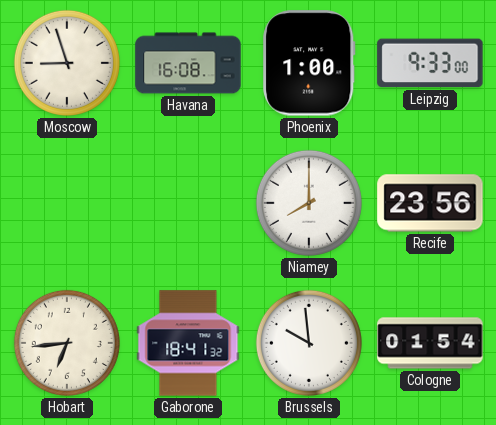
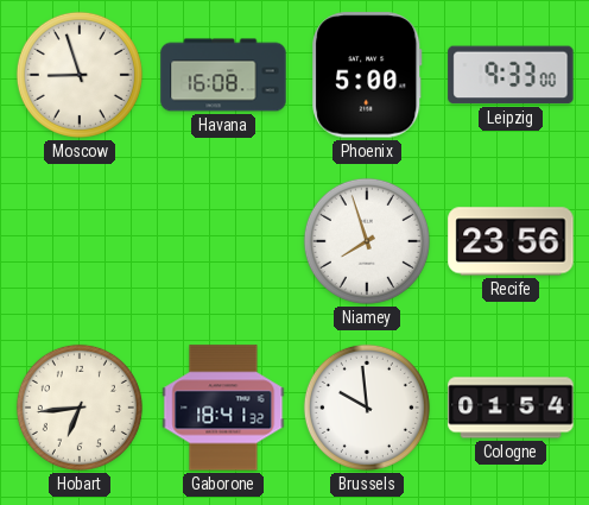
Phoenix: 1:00 -> 5:00 (367, 75)
Niamey: 8:00 -> 7:57 (367, 241)
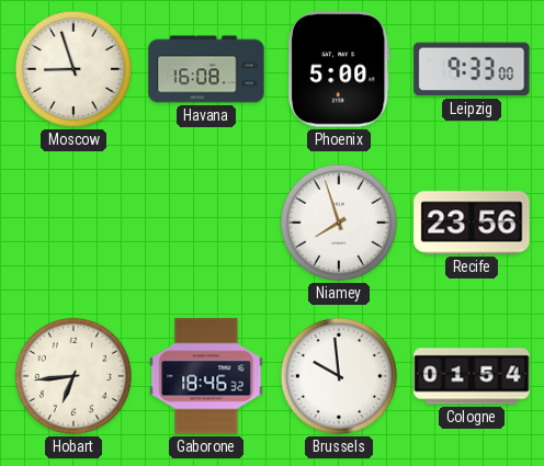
Gaborone: 18:41 -> 18:46 (206, 376)
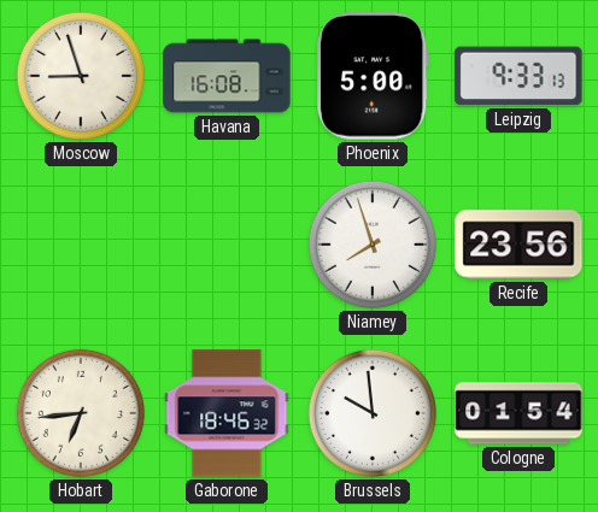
Leipzig: 9:33:00 -> 9:33:13 (518, 76)
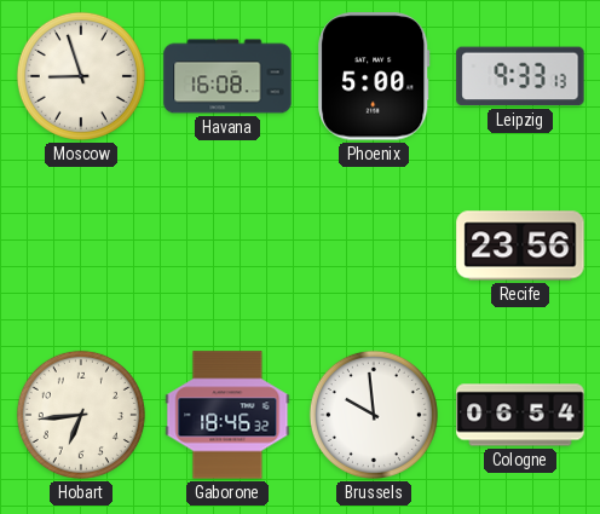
Niamey: 7:57 -> none (373, 245)
Cologne: 01:54 -> 06:54 (520, 415)
